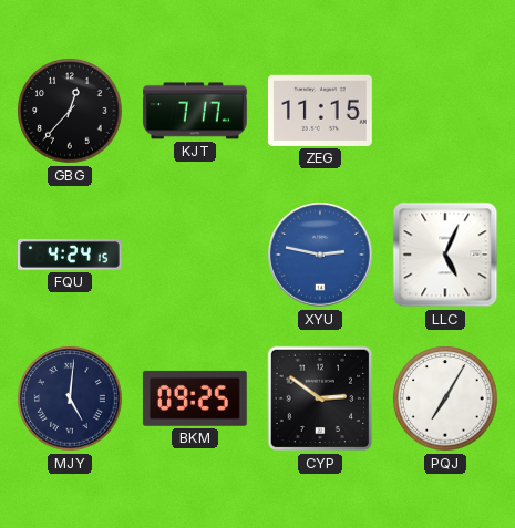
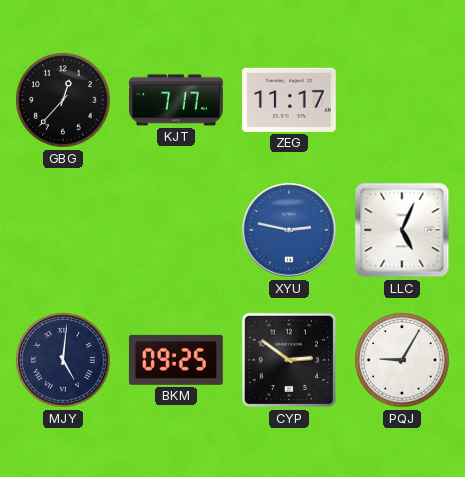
ZEG: 11:15 -> 11:17 (289, 100)
FQU: 4:24 -> none (71, 255)
PQJ: 7:05 -> 9:05 (402, 360)
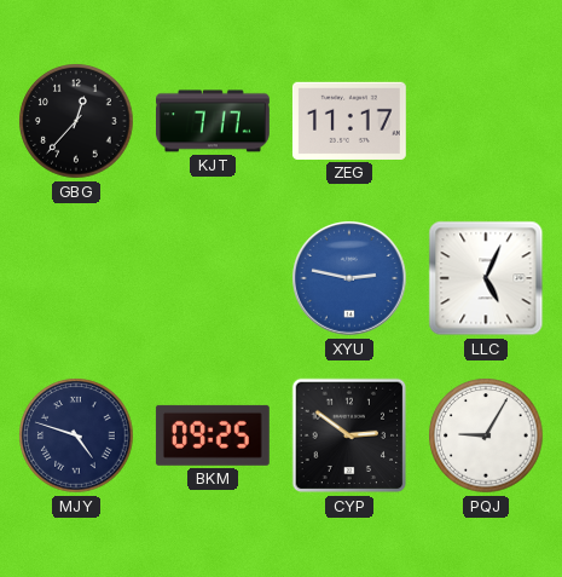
MJY: 5:01 -> 4:48 (76, 435)
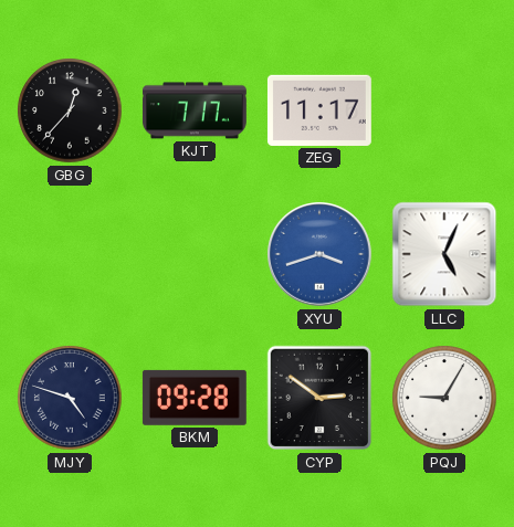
XYU: 2:47 -> 3:42 (321, 255)
BKM: 09:25 -> 09:28 (195, 398)
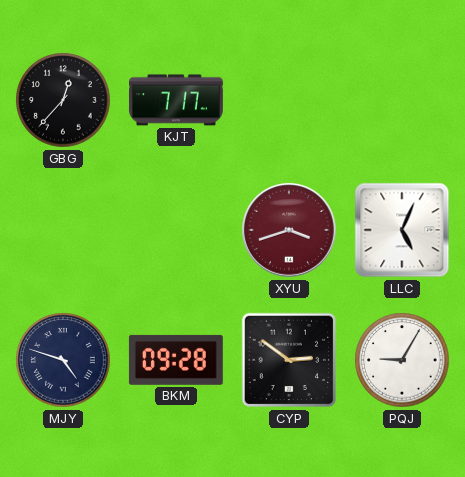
ZEG: 11:17 -> none (319, 110)
XYU dial: blue -> burgundy (290, 231)
